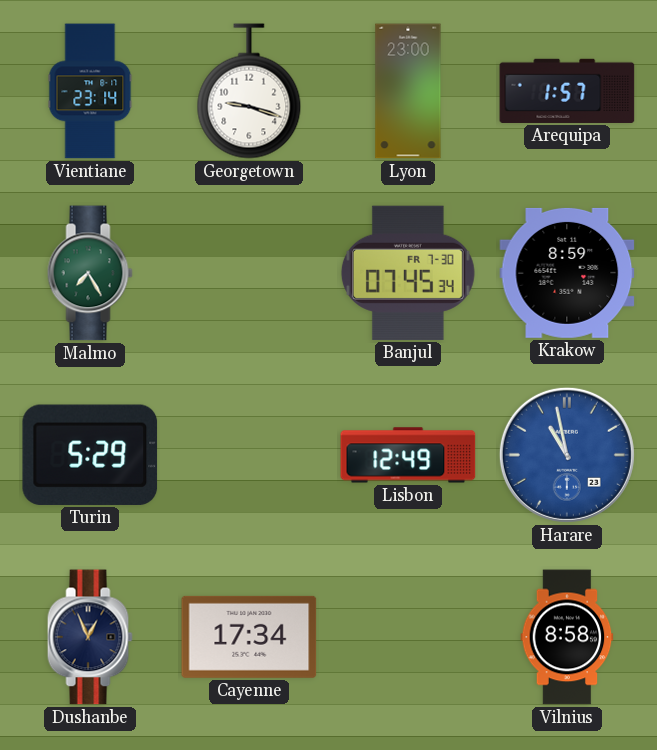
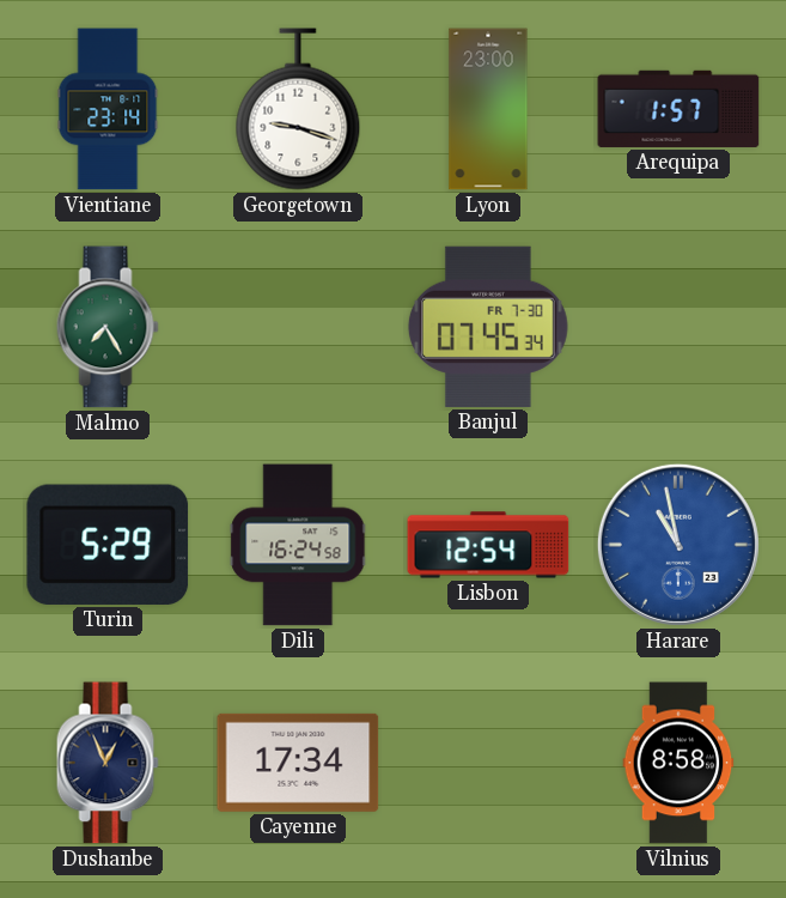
Krakow: 8:59 -> none (567, 273)
Dili: none -> 16:24 (298, 545)
Lisbon: 12:49 -> 12:54 (488, 545)
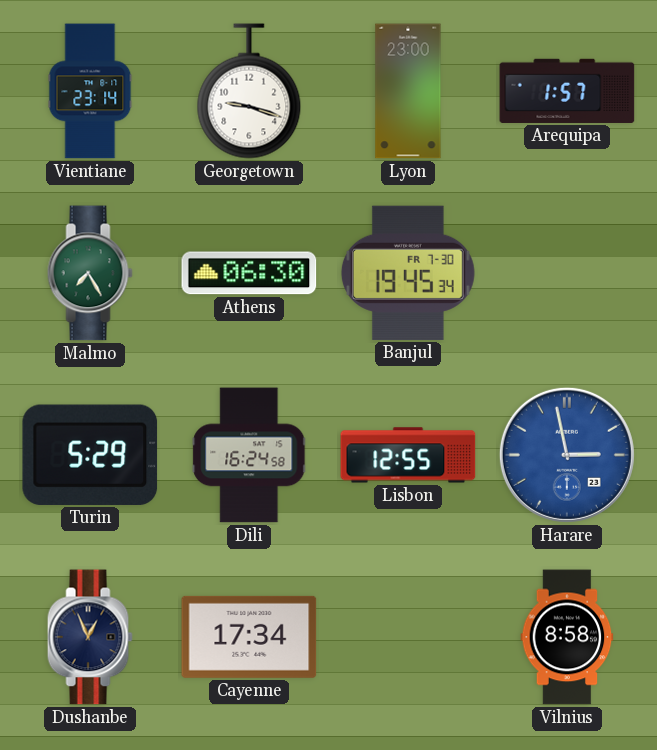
Athens: none -> 06:30 (249, 273)
Banjul: 07:45 -> 19:45 (408, 273)
Lisbon: 12:54 -> 12:55 (408, 455)
Harare: 10:58 -> 2:58 (567, 455)
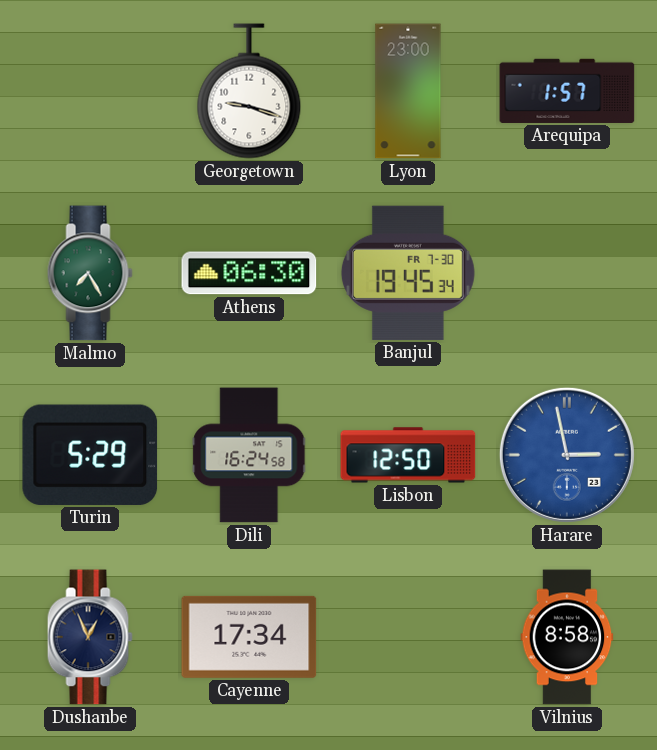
Vientiane: 23:14 -> none (90, 91)
Lisbon: 12:55 -> 12:50 (408, 455)
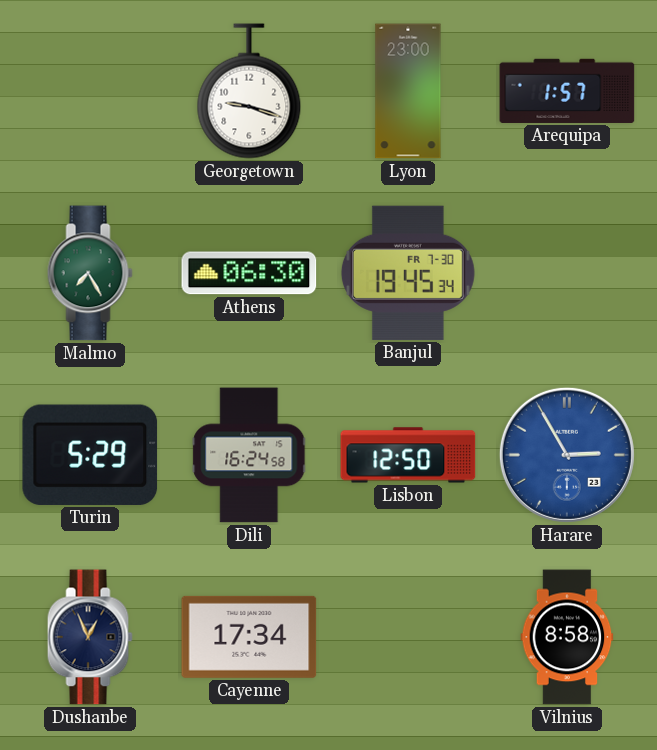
Harare: 2:58 -> 2:55 (567, 455)
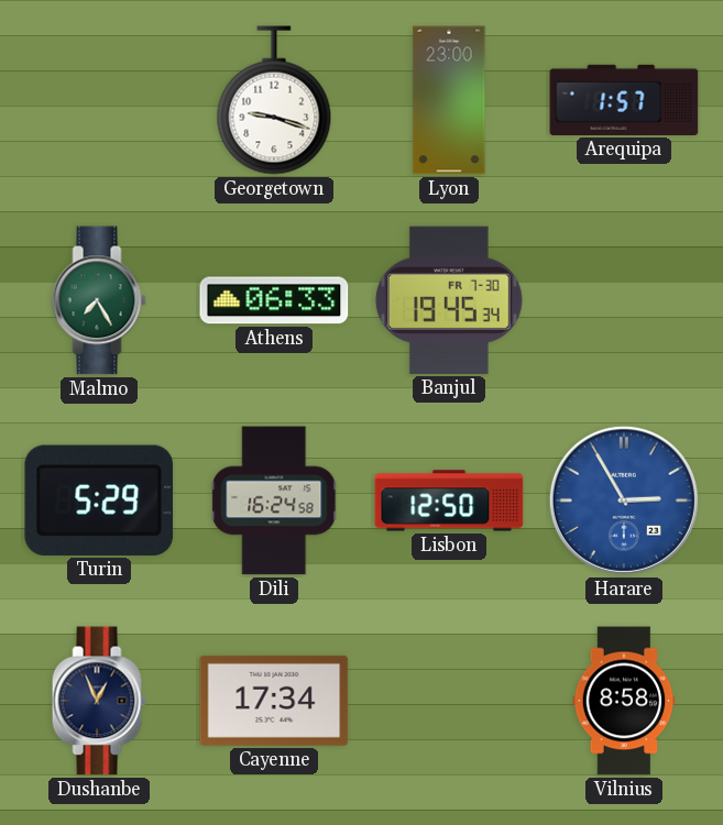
Athens: 06:30 -> 06:33 (274, 300)
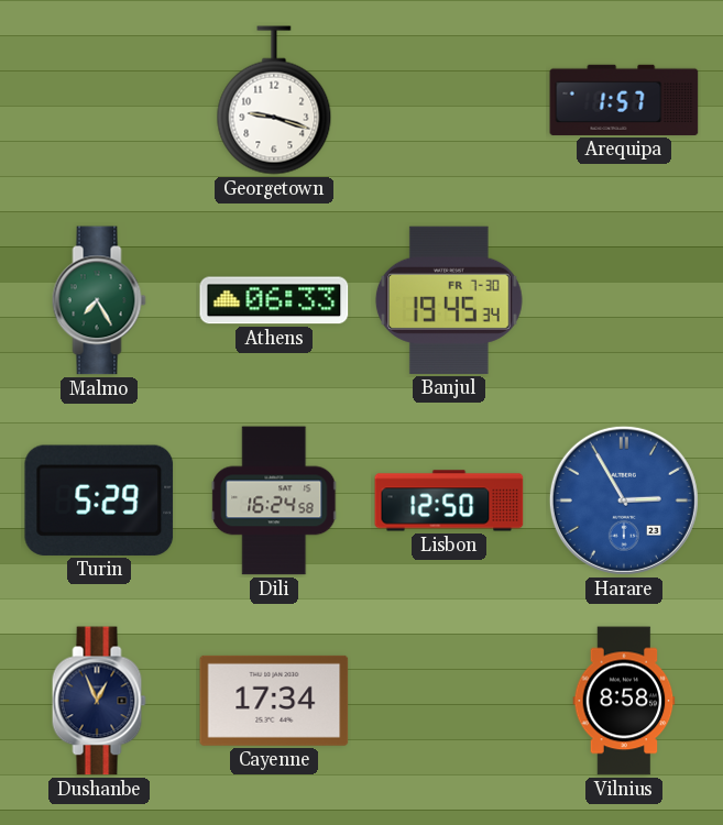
Lyon: 23:00 -> none (449, 100)
